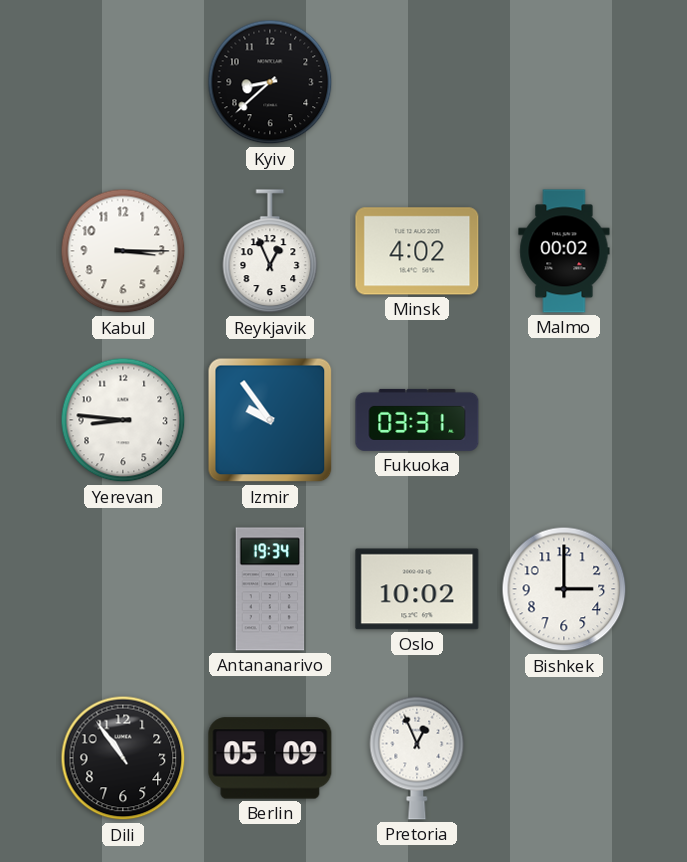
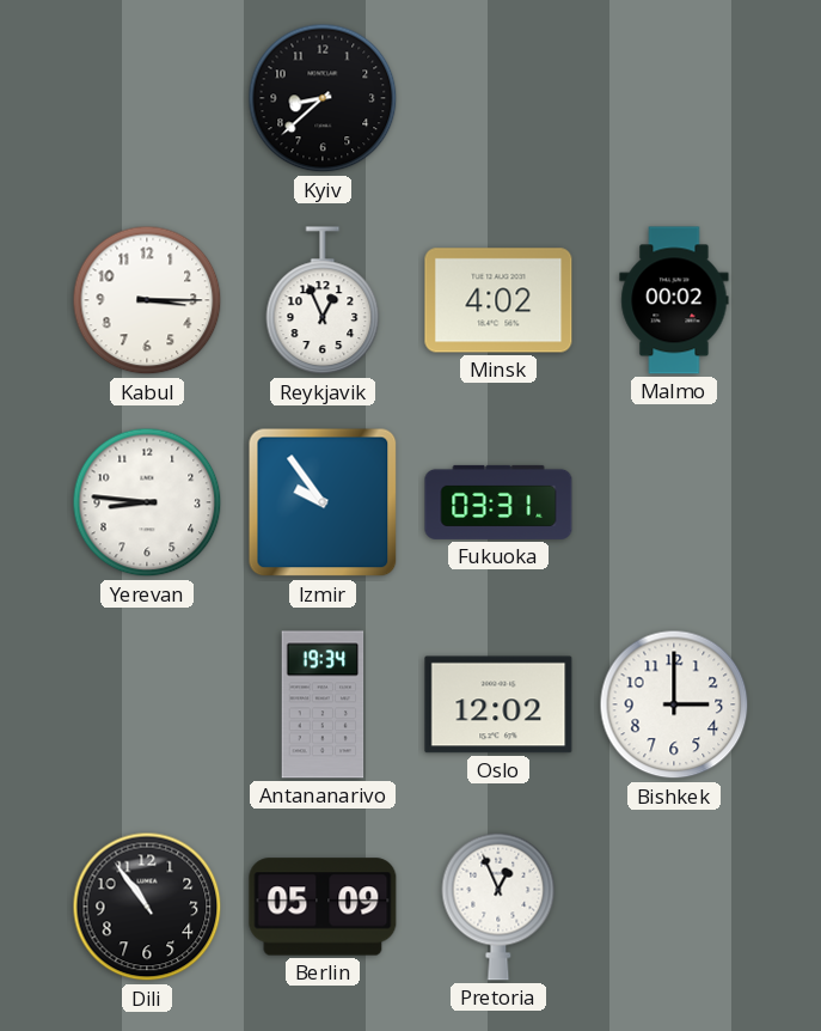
Oslo: 10:02 -> 12:02 (498, 704)
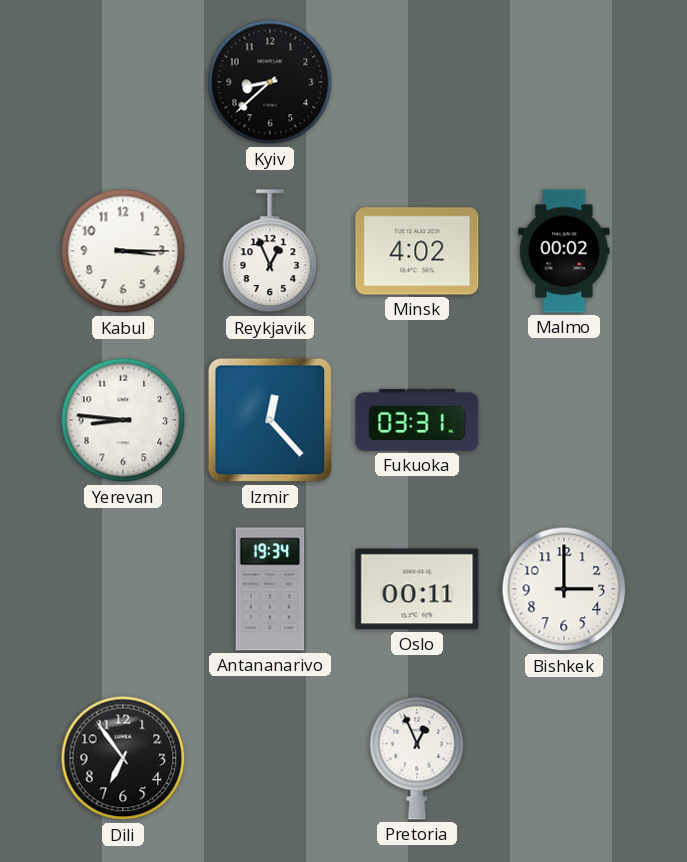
Izmir: 9:54 -> 12:23 (270, 420)
Oslo: 12:02 -> 00:11 (417, 589)
Dili: 10:54 -> 6:54 (123, 758)
Berlin: 05:09 -> none (323, 907)
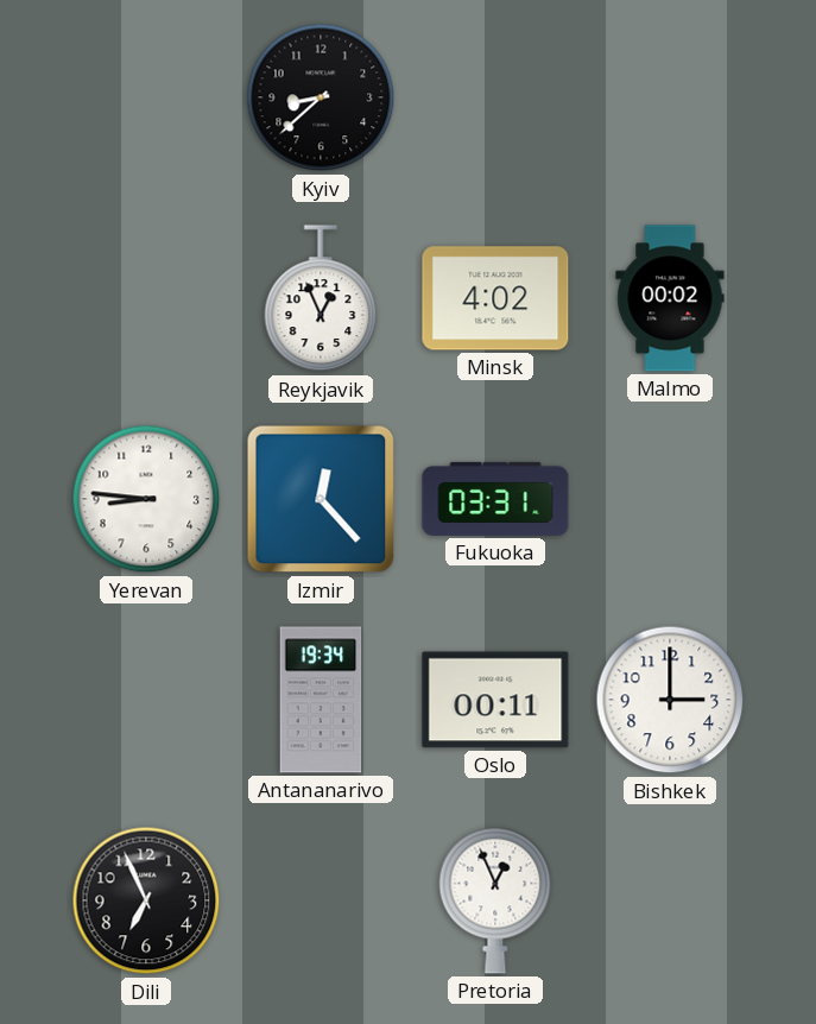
Kabul: 3:15 -> none (123, 251)
Dili: 6:54 -> 6:56 (146, 900)
